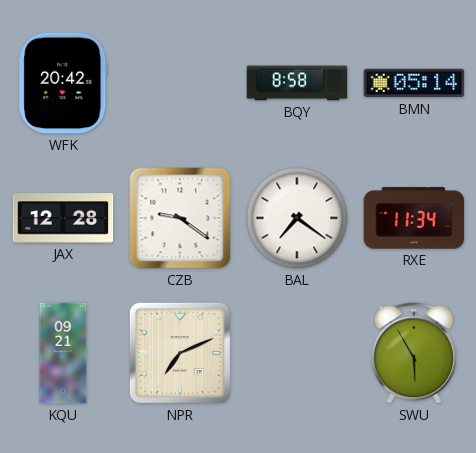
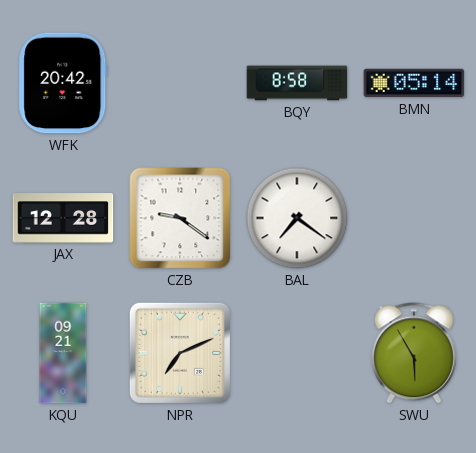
RXE: 11:34 -> none (414, 218)
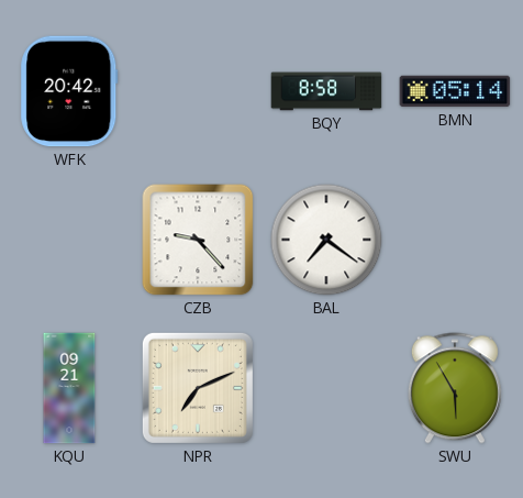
JAX: 12:28 -> none (63, 218)
CZB: 9:21 -> 9:23 (198, 240)
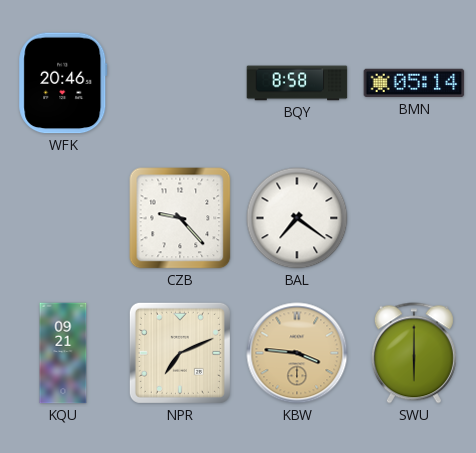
WFK: 20:42 -> 20:46 (63, 83)
KBW: none -> 3:46 (297, 353)
SWU: 5:55 -> 6:00 (414, 353)
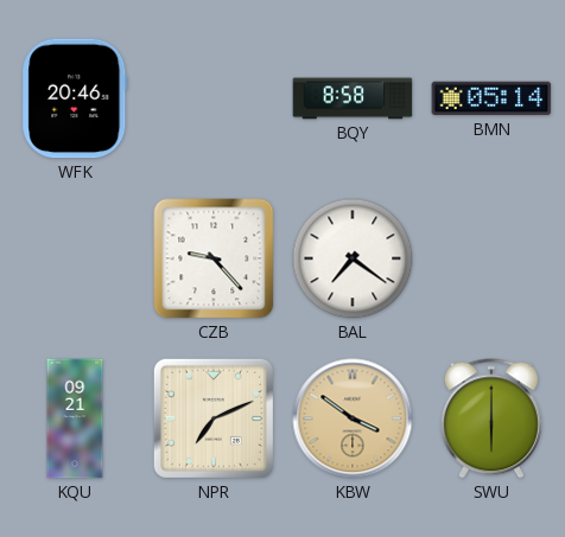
KBW: 3:46 -> 3:51 (353, 418)
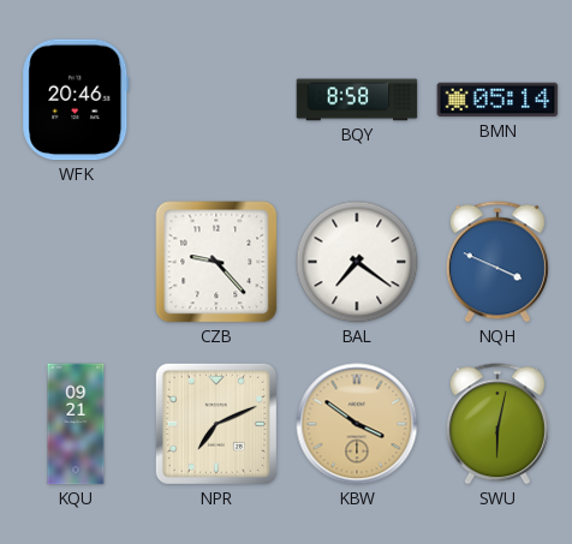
NQH: none -> 3:49 (497, 262)
SWU: 6:00 -> 6:02 (497, 424)
